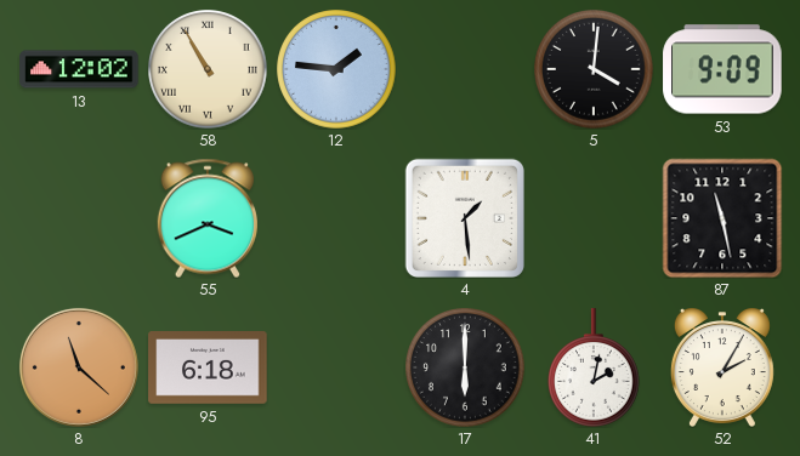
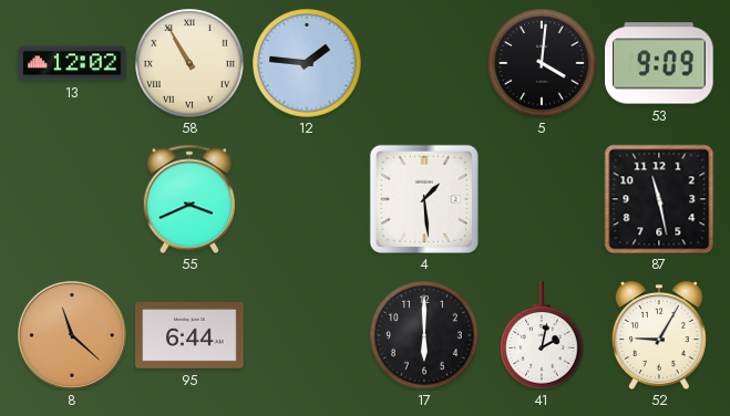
95: 6:18 -> 6:44 (189, 336)
52: 2:05 -> 9:05 (659, 335)
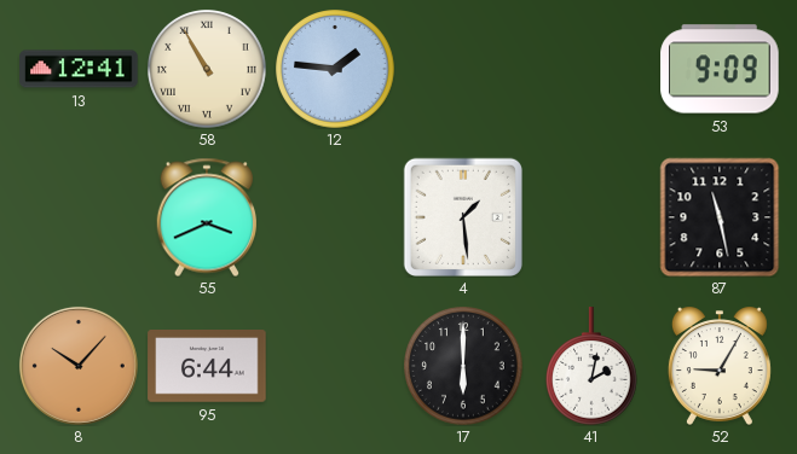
13: 12:02 -> 12:41 (79, 69)
5: 4:01 -> none (542, 63)
8: 11:22 -> 10:07 (79, 366)
